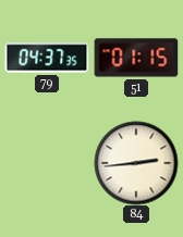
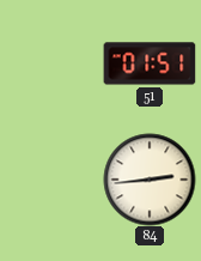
79: 04:37 -> none (47, 58)
51: 01:15 -> 01:51 (150, 63)
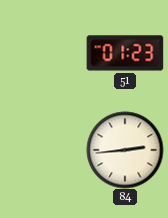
51: 01:51 -> 01:23 (125, 53)
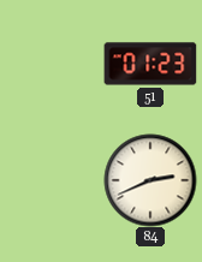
84: 2:44 -> 2:41 (150, 180)
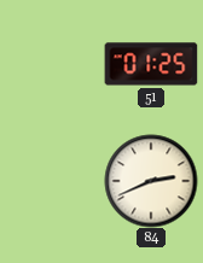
51: 01:23 -> 01:25 (151, 64)
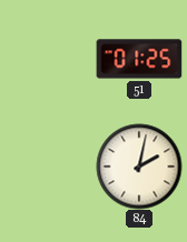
84: 2:41 -> 2:02 (139, 167)
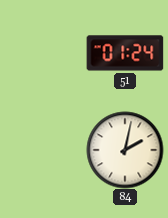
51: 01:25 -> 01:24 (125, 53)
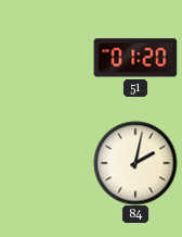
51: 01:24 -> 01:20 (135, 58)
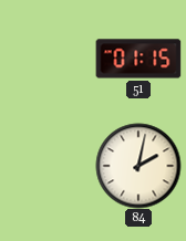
51: 01:20 -> 01:15 (138, 59)
